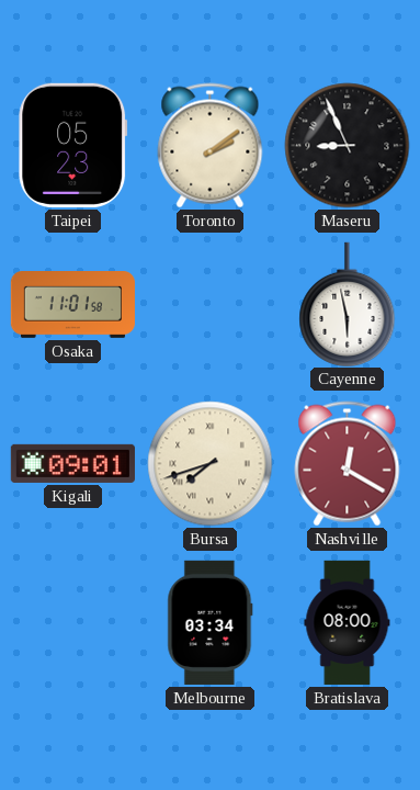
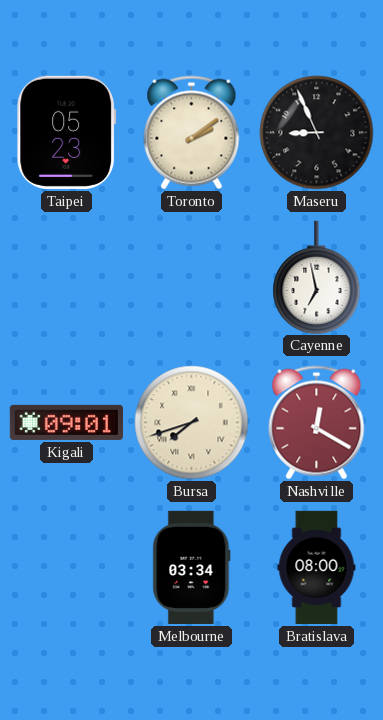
Osaka: 11:01 -> none (72, 305)
Cayenne: 5:58 -> 6:58 (317, 277)
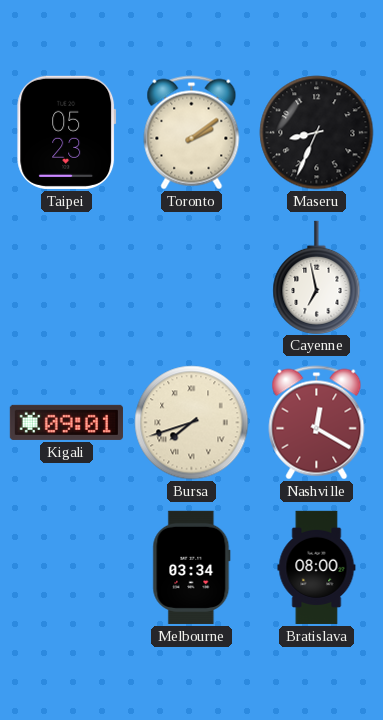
Maseru: 8:56 -> 8:34 (317, 133)
